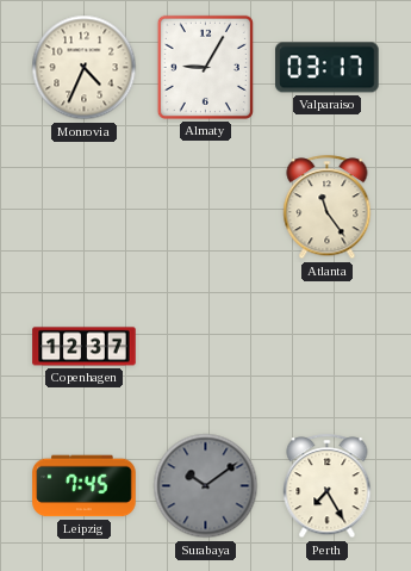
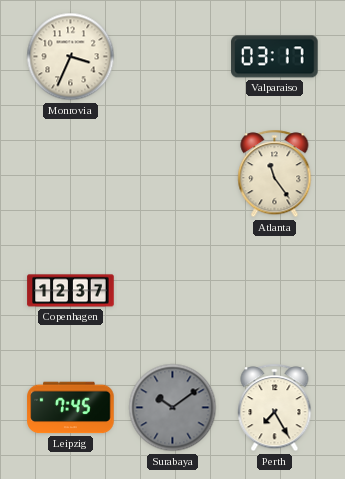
Monrovia: 4:34 -> 3:34 (71, 57)
Almaty: 9:05 -> none (205, 67)
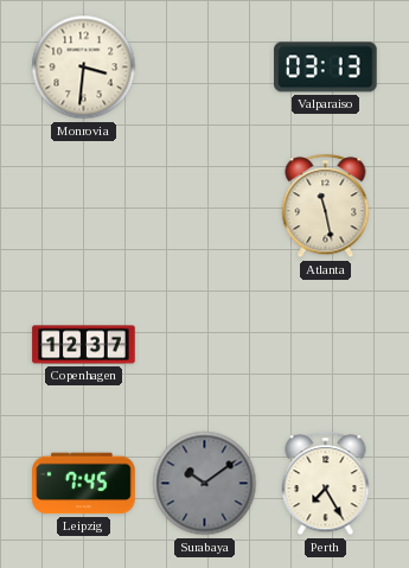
Monrovia: 3:34 -> 3:31 (84, 68)
Valparaiso: 03:17 -> 03:13 (326, 68)
Atlanta: 11:24 -> 11:28 (326, 206)
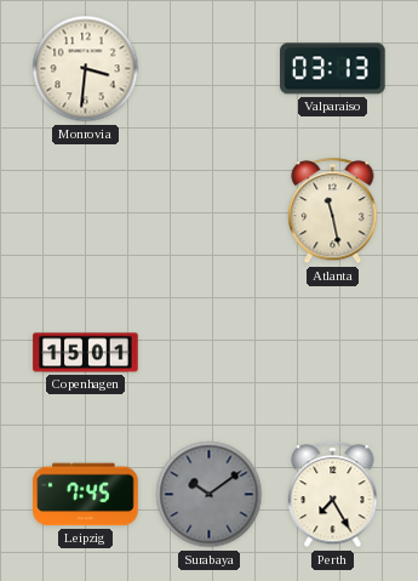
Copenhagen: 12:37 -> 15:01 (86, 353)
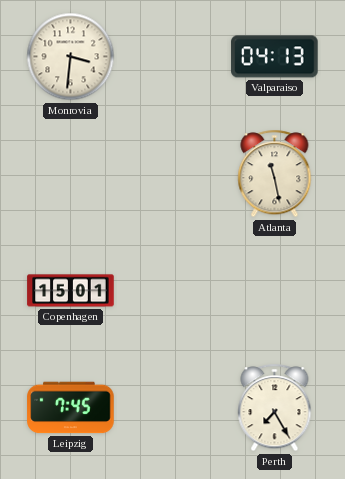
Valparaiso: 03:13 -> 04:13 (275, 57)
Surabaya: 10:09 -> none (210, 495)
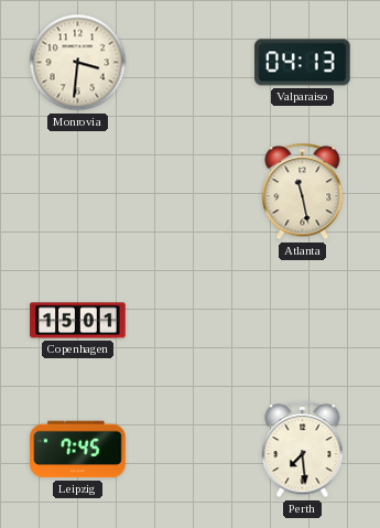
Perth: 7:25 -> 7:29 (303, 450)
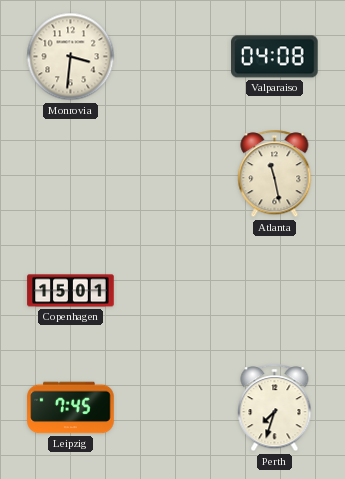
Valparaiso: 04:13 -> 04:08 (275, 57)
Perth: 7:29 -> 7:33 (275, 408)
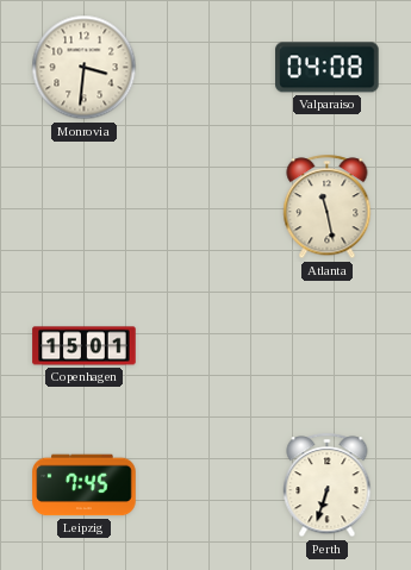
Perth: 7:33 -> 6:33 (328, 486)
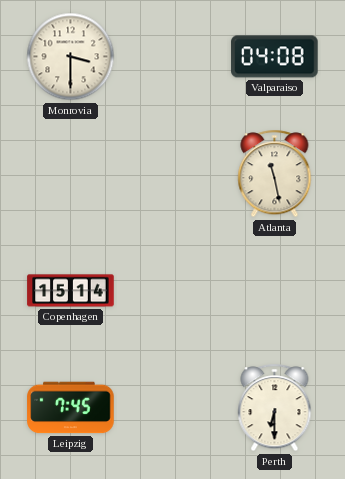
Monrovia: 3:31 -> 3:30 (71, 57)
Copenhagen: 15:01 -> 15:14 (71, 291)
Perth: 6:33 -> 6:30 (275, 408)
